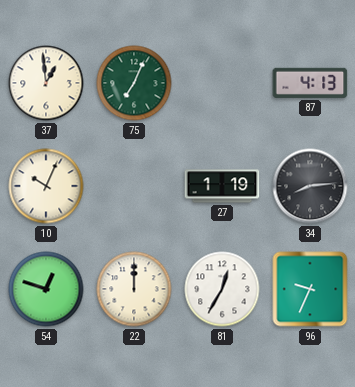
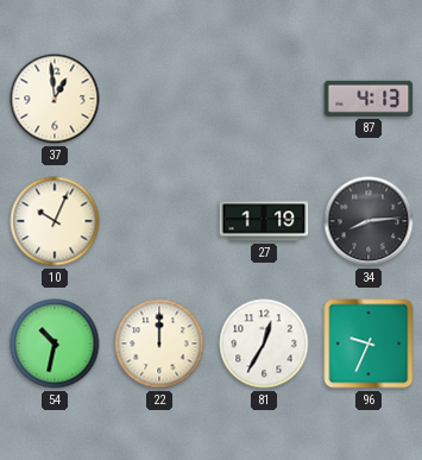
75: 7:04 -> none (134, 83)
54: 12:48 -> 10:32 (55, 344)
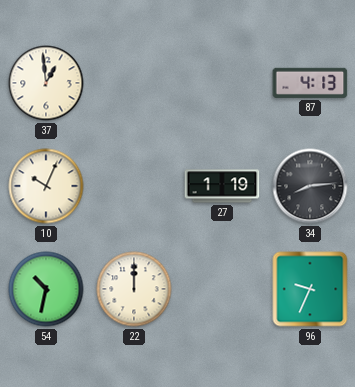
81: 12:35 -> none (264, 344)
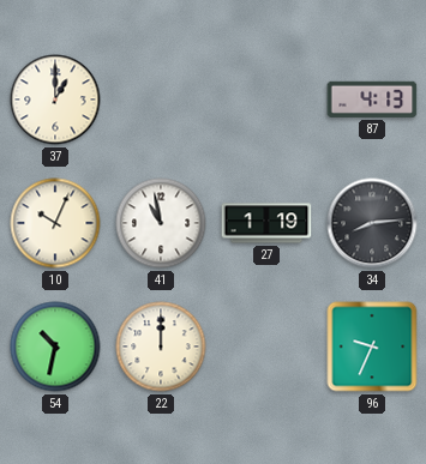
37: 12:59 -> 1:00 (55, 100)
41: none -> 10:58 (161, 223)
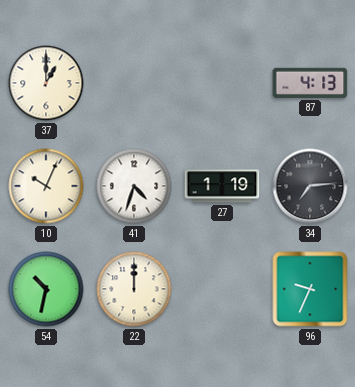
41: 10:58 -> 4:33 (134, 186)
34: 8:14 -> 7:14 (310, 186)
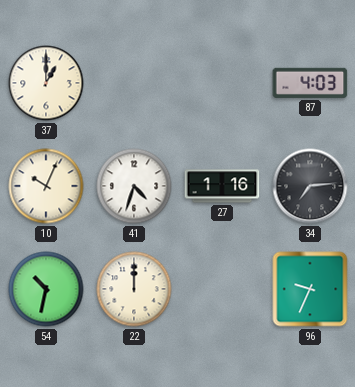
87: 4:13 -> 4:03 (310, 83)
27: 1:19 -> 1:16 (222, 186)
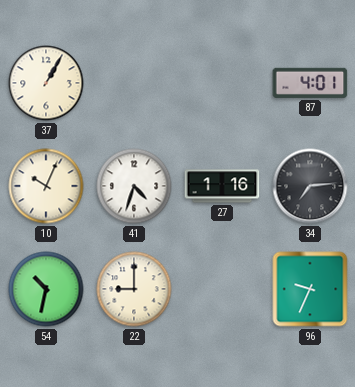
37: 1:00 -> 1:05 (46, 83)
87: 4:03 -> 4:01 (310, 83)
22: 12:00 -> 9:00 (134, 289)
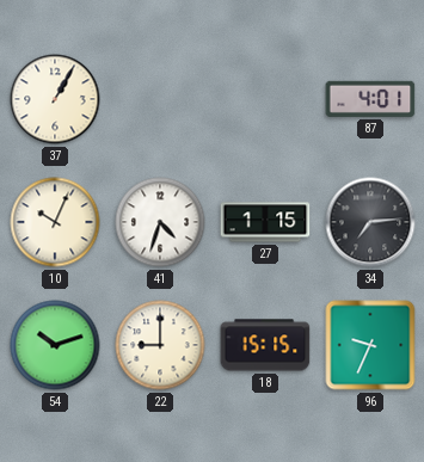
27: 1:16 -> 1:15 (265, 222)
54: 10:32 -> 10:12 (55, 345)
18: none -> 15:15 (265, 345)
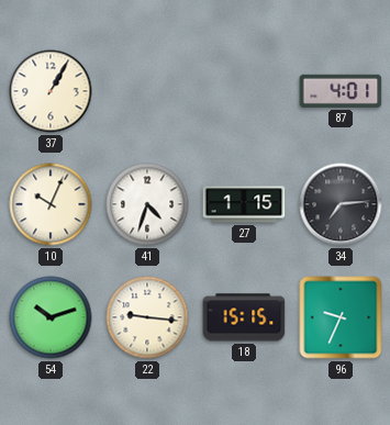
22: 9:00 -> 9:16 (147, 317)
